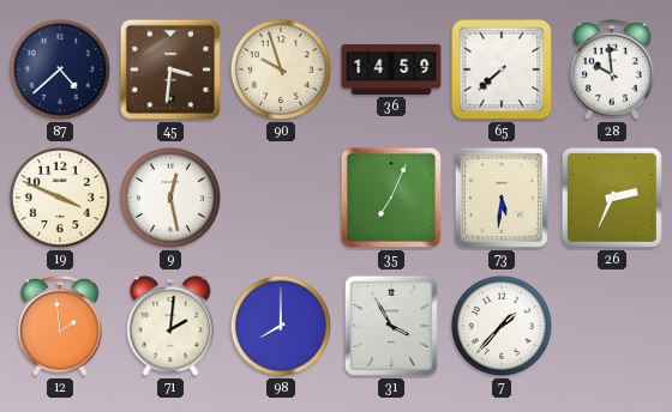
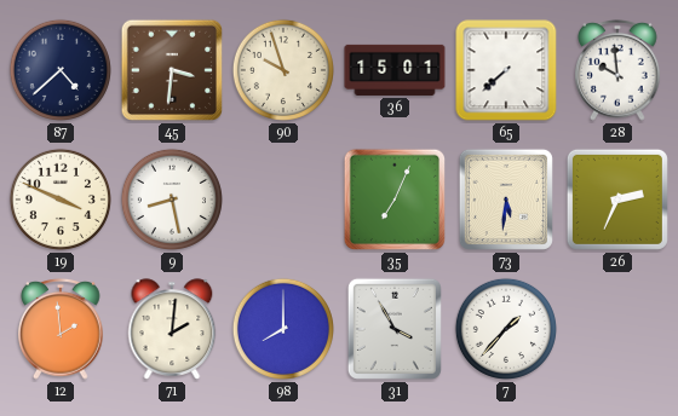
36: 14:59 -> 15:01 (395, 70)
9: 12:28 -> 8:28 (172, 200)
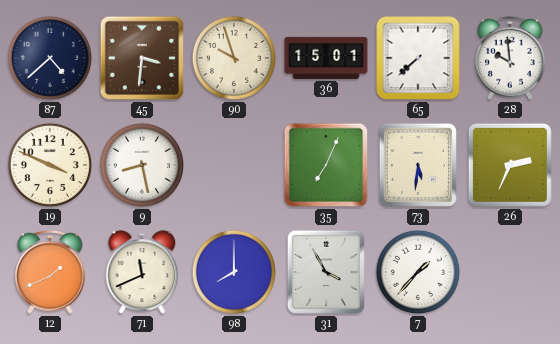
12: 1:59 -> 1:41 (50, 272)
71: 2:01 -> 11:41 (142, 272)
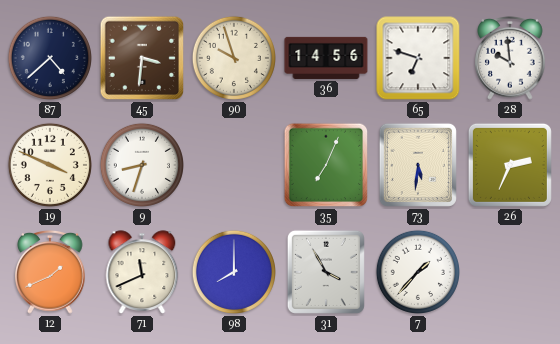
36: 15:01 -> 14:56 (326, 58)
65: 7:38 -> 6:48 (418, 58)
9: 8:28 -> 8:33 (142, 165)
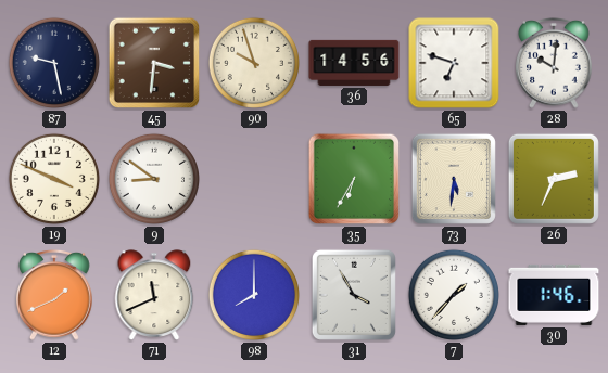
87: 4:38 -> 9:28 (54, 63)
28: 9:59 -> 10:01 (554, 63)
9: 8:33 -> 8:51 (154, 179)
35: 7:04 -> 6:35 (354, 179)
30: none -> 1:46 (554, 295)
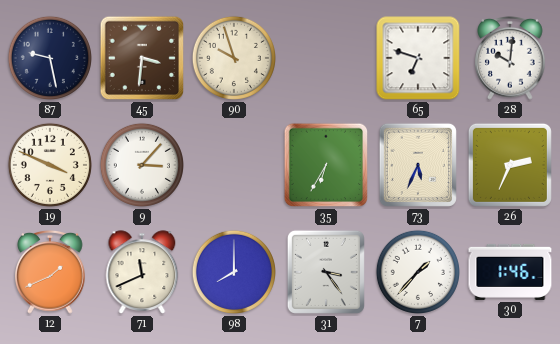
36: 14:56 -> none (354, 63)
9: 8:51 -> 3:07 (142, 165)
73: 5:31 -> 5:34 (418, 165)
31: 3:55 -> 3:24 (326, 272)
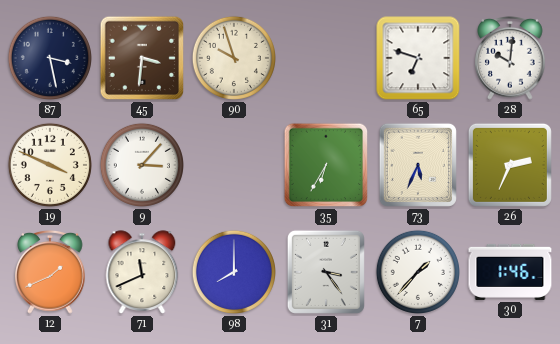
87: 9:28 -> 3:28 (50, 58)
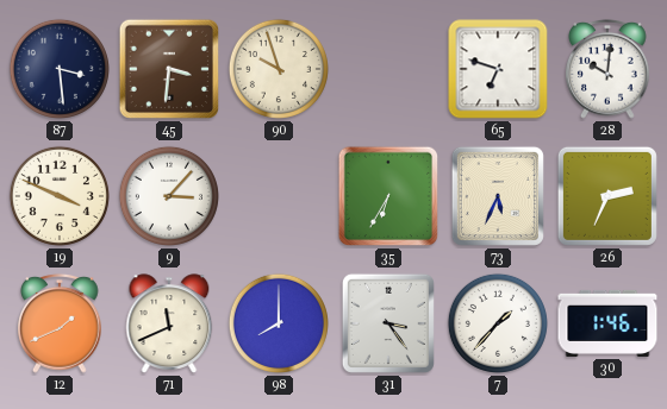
87: 3:28 -> 3:29 (60, 69)
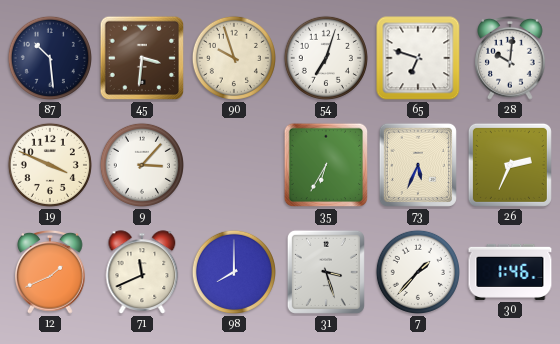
87: 3:29 -> 10:29 (50, 58)
54: none -> 7:03 (326, 58)
31: 3:24 -> 3:27 (326, 272)
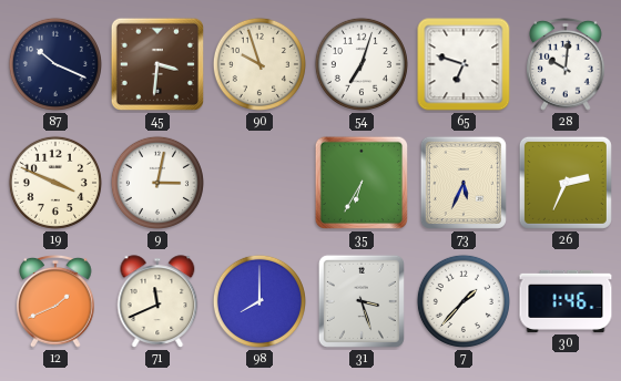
87: 10:29 -> 10:19 (55, 64)
9: 3:07 -> 3:02 (157, 183)
